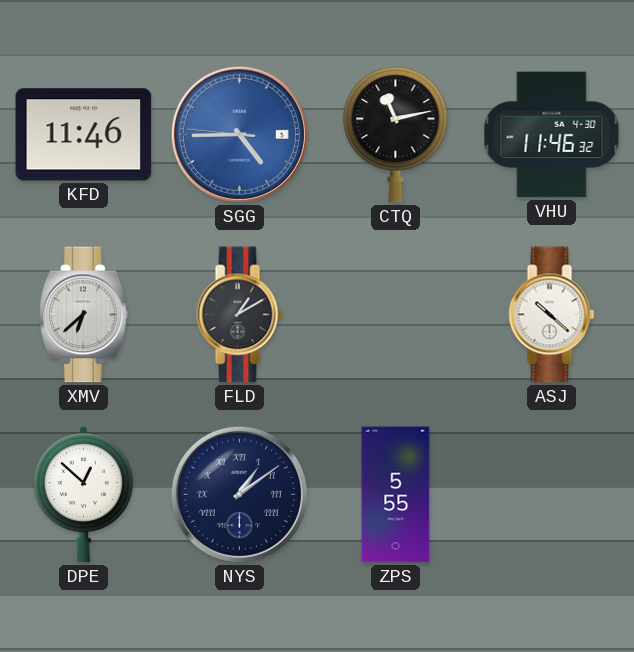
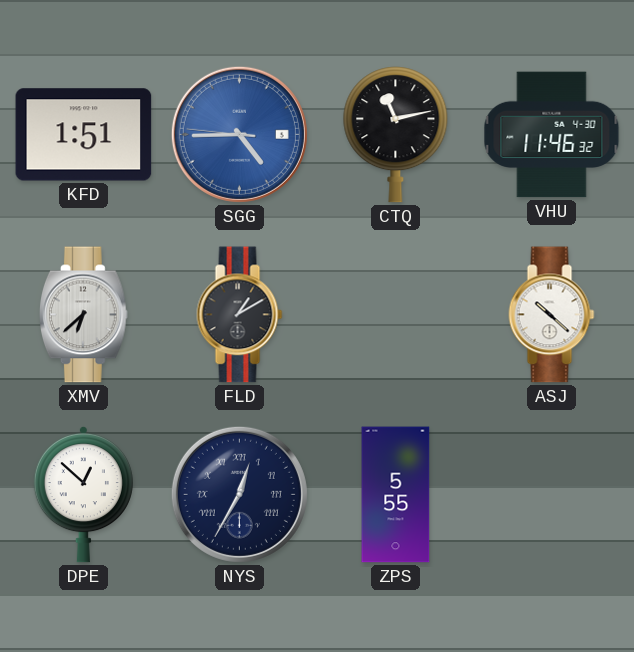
KFD: 11:46 -> 1:51 (84, 135)
NYS: 1:09 -> 12:35 (239, 494)
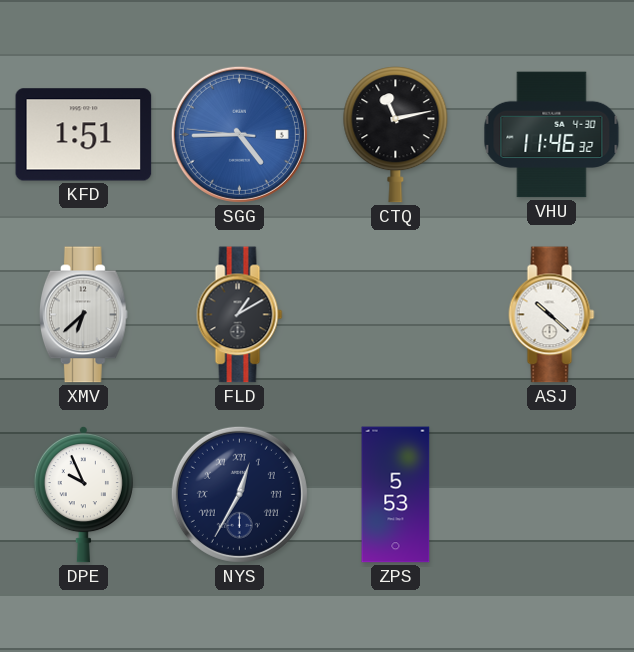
DPE: 12:52 -> 9:56 (83, 494)
ZPS: 5:55 -> 5:53 (396, 495)
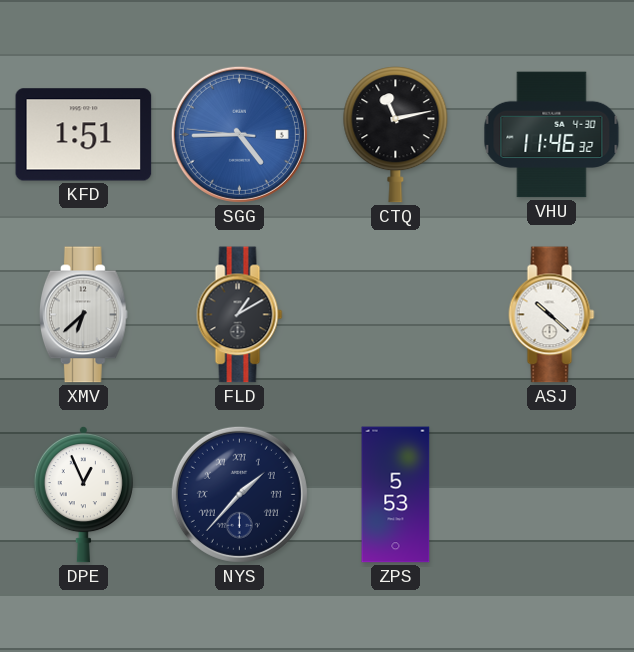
DPE: 9:56 -> 12:56 (83, 494)
NYS: 12:35 -> 1:37 (239, 494)
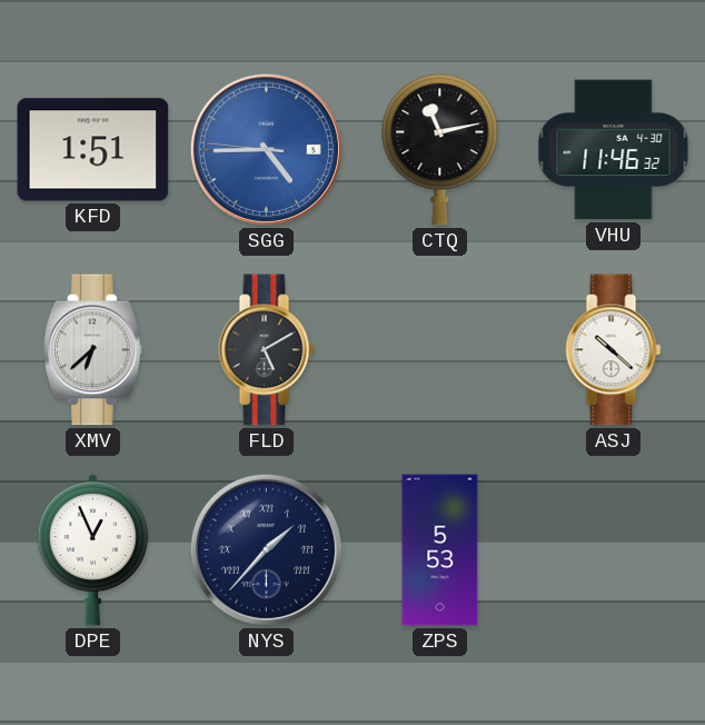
FLD: 1:10 -> 5:10 (267, 350)
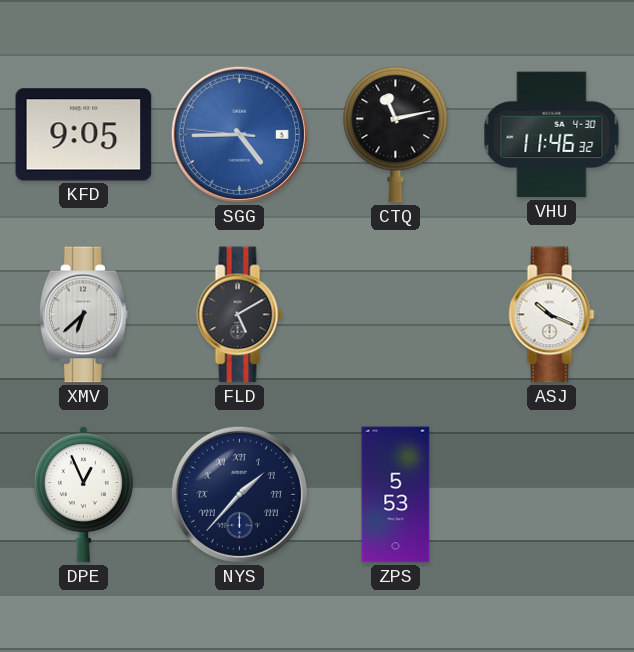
KFD: 1:51 -> 9:05 (84, 135)
ASJ: 10:22 -> 10:19 (552, 315)
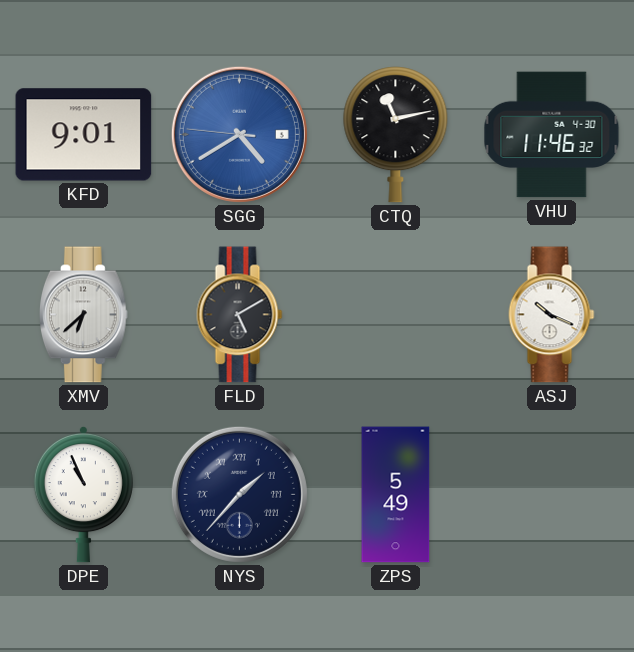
KFD: 9:05 -> 9:01 (84, 135)
SGG: 4:44 -> 4:39 (239, 134)
DPE: 12:56 -> 10:56 (83, 494)
ZPS: 5:53 -> 5:49 (396, 495)
